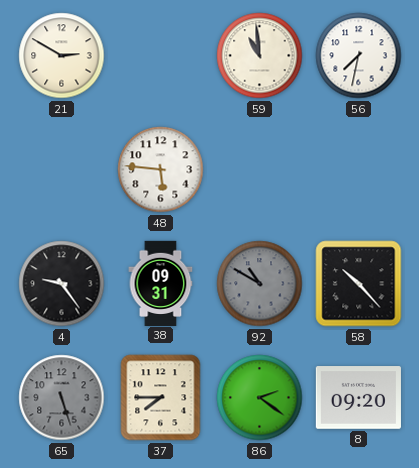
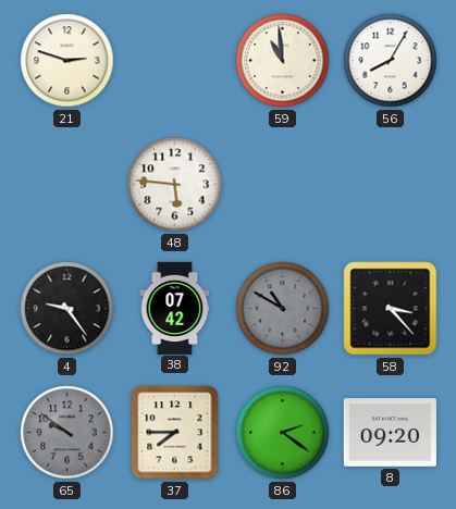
21: 2:50 -> 2:48 (67, 61)
56: 7:32 -> 8:05 (391, 61)
38: 09:31 -> 07:42 (175, 308)
58: 10:23 -> 3:23 (391, 309)
65: 5:27 -> 9:51 (67, 433)
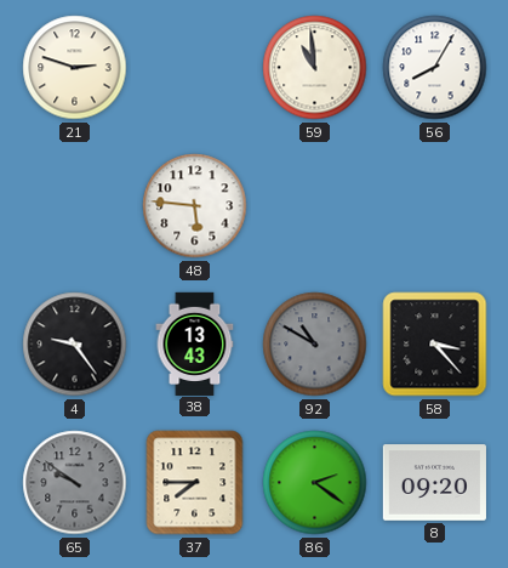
38: 07:42 -> 13:43 (195, 343)
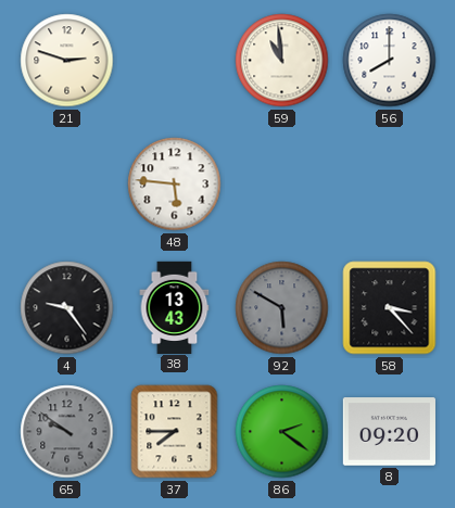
56: 8:05 -> 8:00 (390, 61)
92: 10:50 -> 5:50 (282, 308)
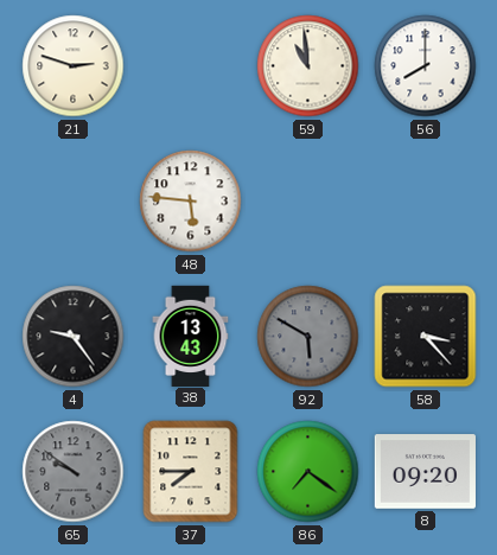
86: 2:21 -> 7:21 (308, 472)
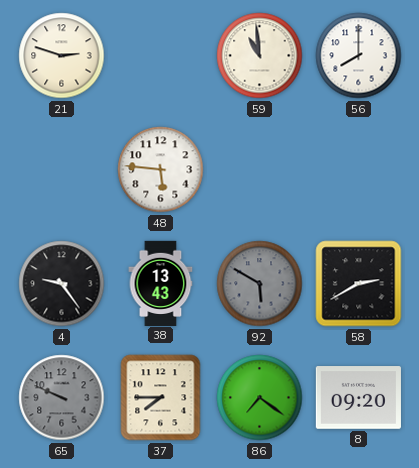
58: 3:23 -> 2:40 (359, 284)
65: 9:51 -> 9:49 (62, 398)
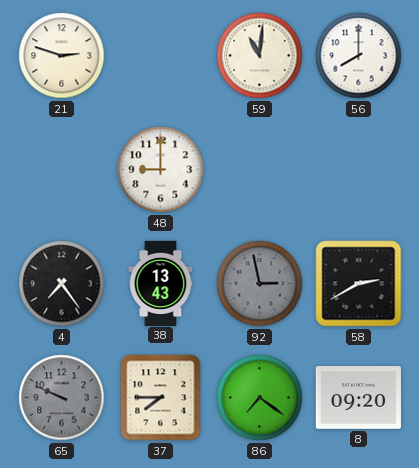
59: 10:59 -> 11:01 (260, 56)
48: 5:46 -> 9:00 (161, 170)
4: 9:24 -> 7:24 (62, 284)
92: 5:50 -> 2:58 (260, 284)
